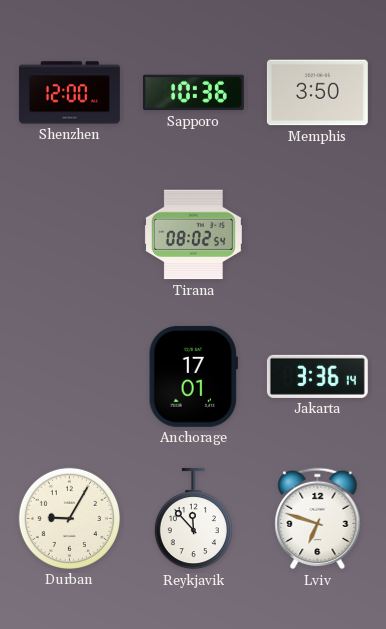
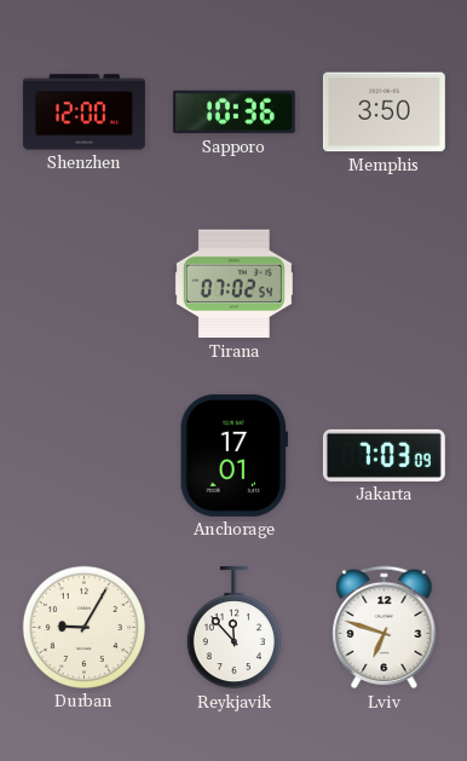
Tirana: 08:02 -> 07:02 (234, 284)
Jakarta: 3:36 -> 7:03 (384, 455)
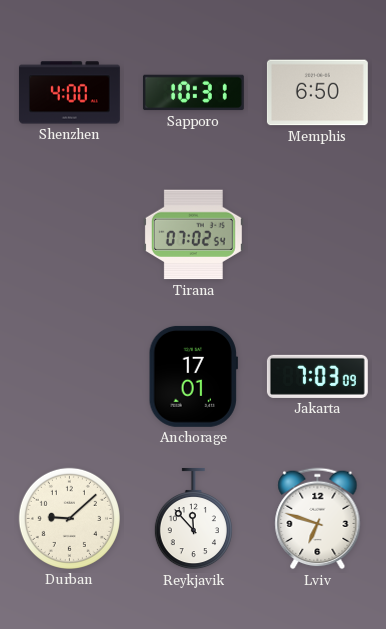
Shenzhen: 12:00 -> 4:00 (69, 93)
Sapporo: 10:36 -> 10:31 (193, 93)
Memphis: 3:50 -> 6:50 (317, 93)
Durban: 9:05 -> 9:08 (69, 518)
